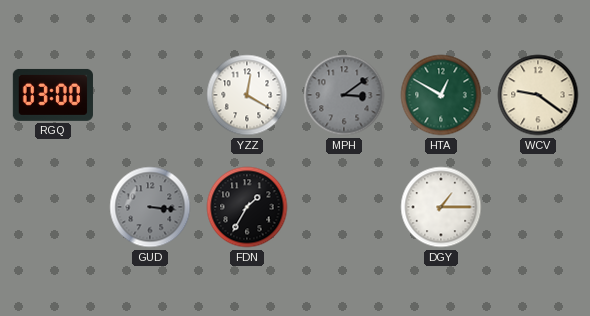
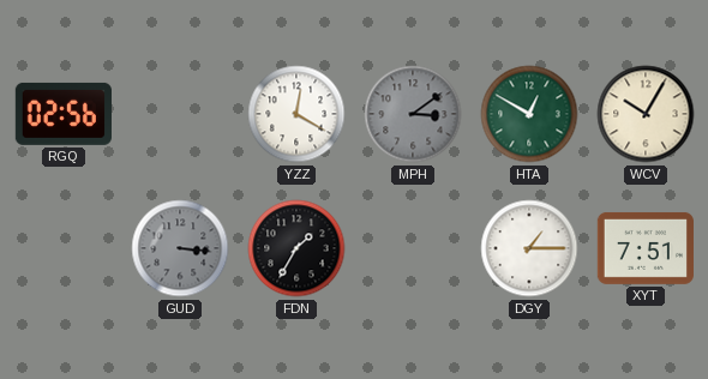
RGQ: 03:00 -> 02:56 (64, 114)
WCV: 9:21 -> 10:05 (646, 114)
XYT: none -> 7:51 (644, 248)
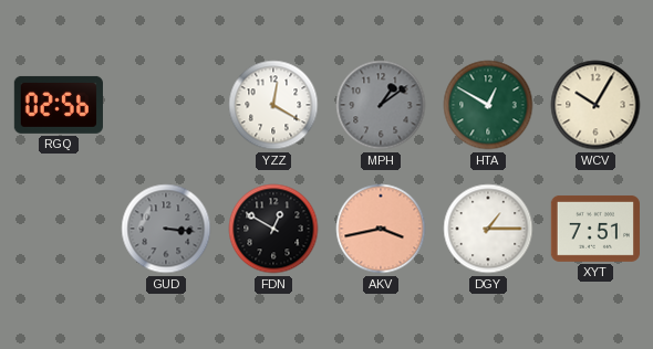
MPH: 3:09 -> 1:09 (381, 105)
FDN: 1:35 -> 12:50 (273, 229)
AKV: none -> 3:43 (381, 229)
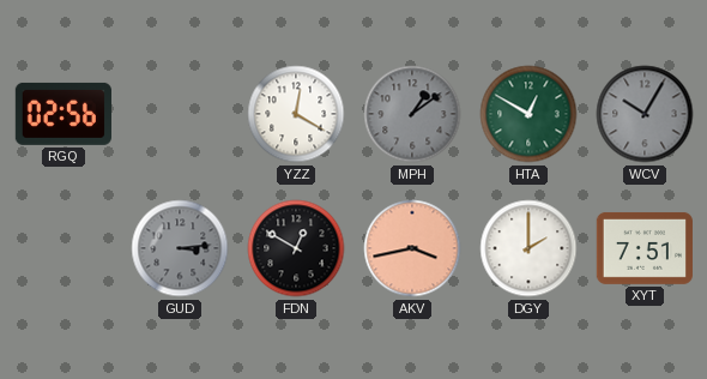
WCV dial: cream -> grey (645, 114)
GUD: 3:16 -> 3:14 (180, 248)
DGY: 1:15 -> 2:00 (528, 248)
